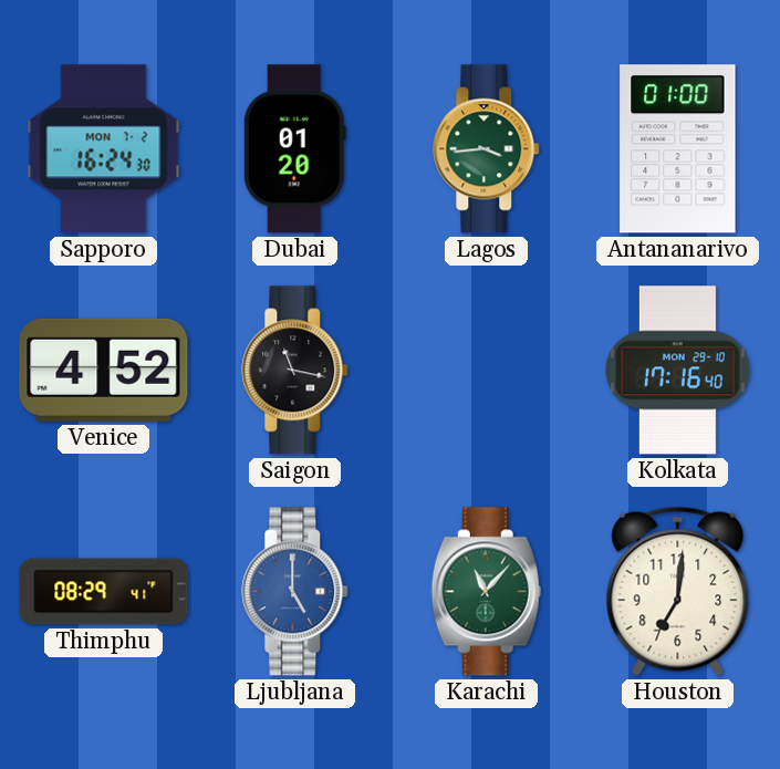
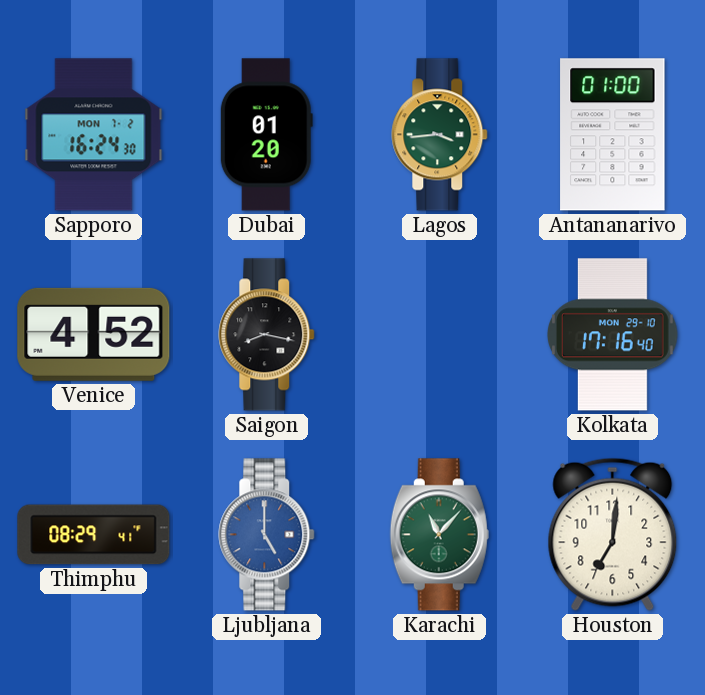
Saigon: 11:17 -> 8:17 (267, 335)
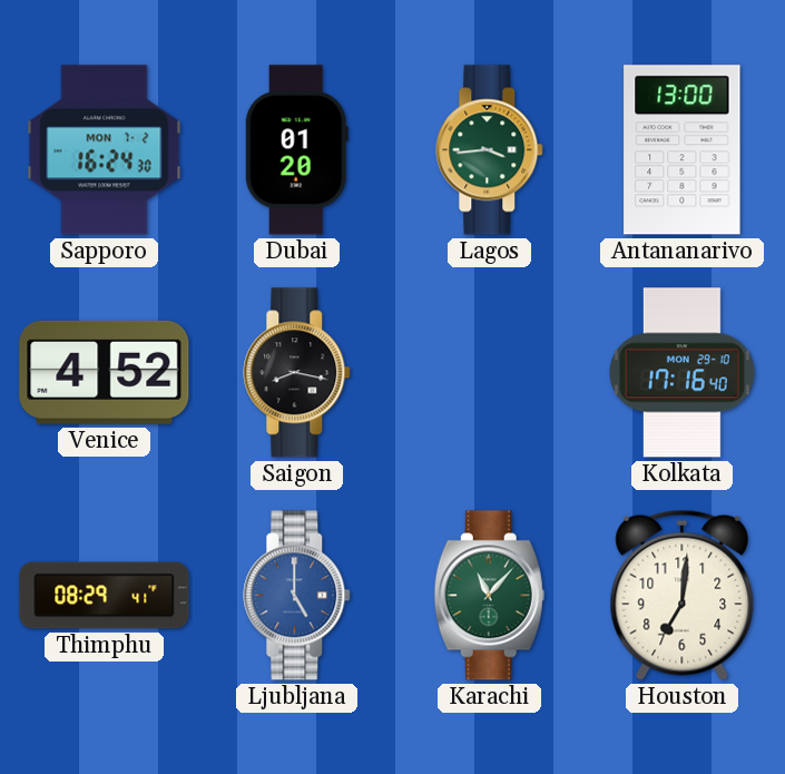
Antananarivo: 01:00 -> 13:00 (683, 150)
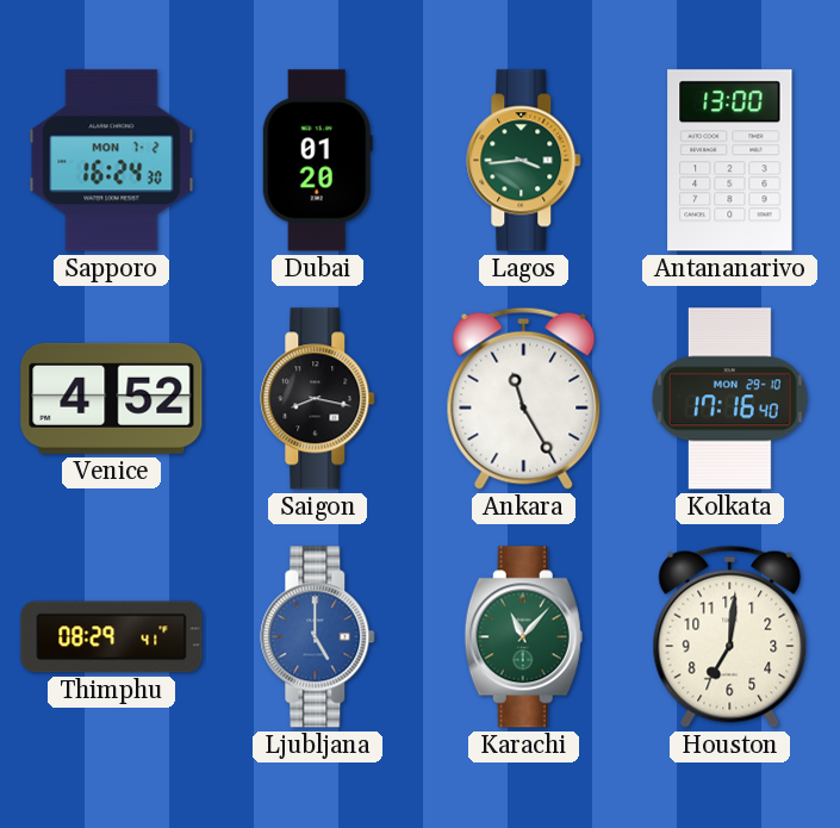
Ankara: none -> 11:25 (524, 398)
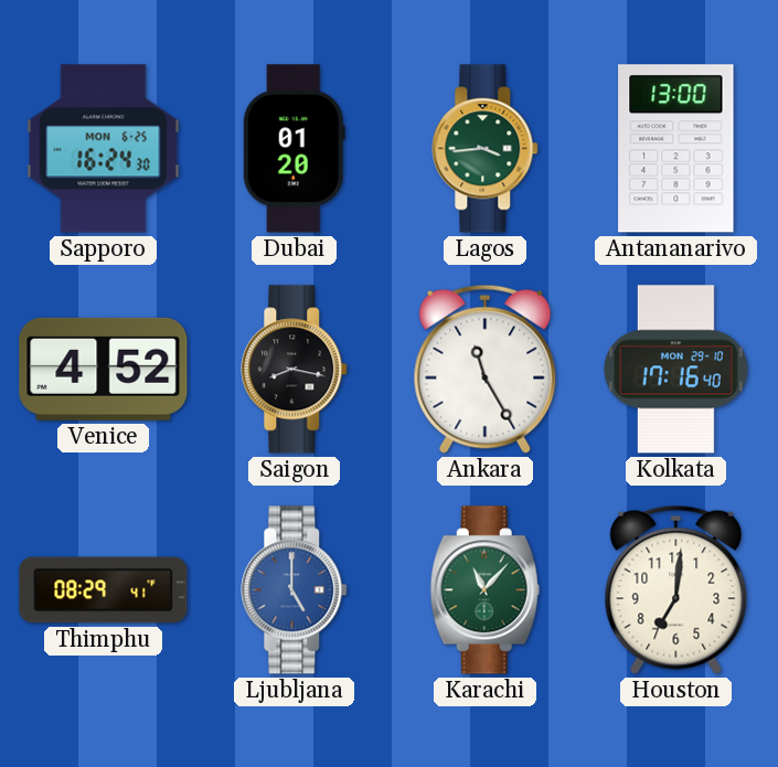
Sapporo date: MON 7-2 -> MON 6-25 (104, 149)
